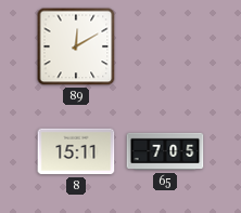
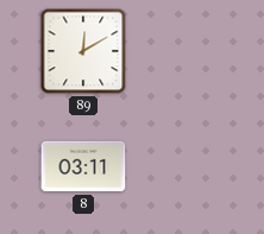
8: 15:11 -> 03:11 (83, 166)
65: 7:05 -> none (165, 151)
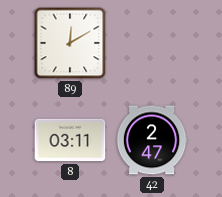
42: none -> 2:47 (152, 140)
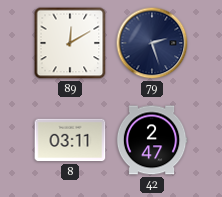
79: none -> 2:27 (152, 43)
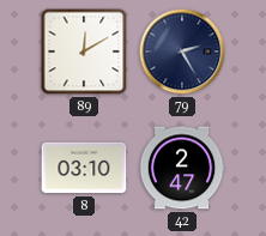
79: 2:27 -> 2:25 (182, 52)
8: 03:11 -> 03:10 (84, 168)
